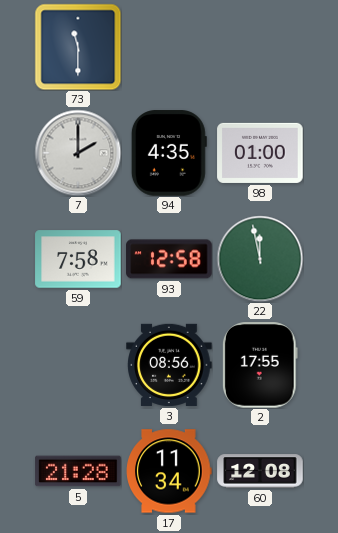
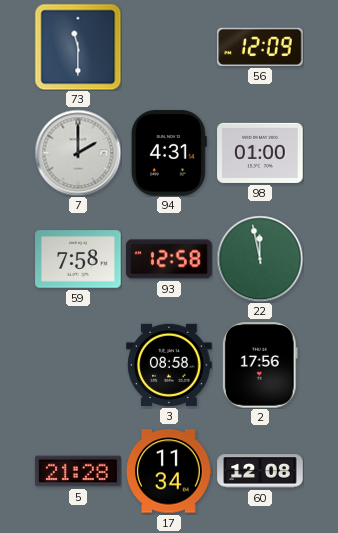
56: none -> 12:09 (260, 47)
94: 4:35 -> 4:31 (169, 153)
3: 08:56 -> 08:58 (169, 365)
2: 17:55 -> 17:56 (260, 365)
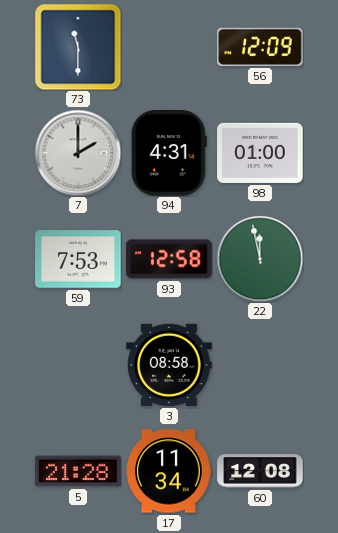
59: 7:58 -> 7:53 (78, 259)
2: 17:56 -> none (260, 365)
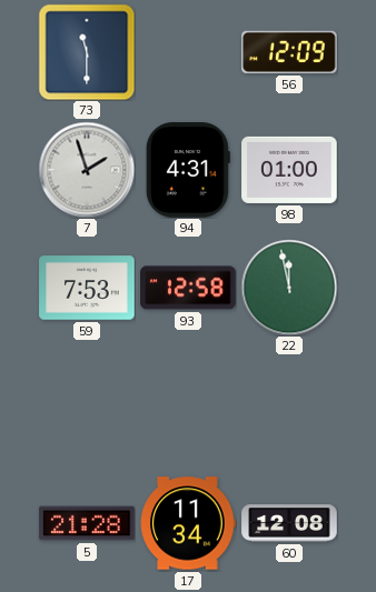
7: 2:00 -> 1:57 (87, 170)
3: 08:58 -> none (169, 365)
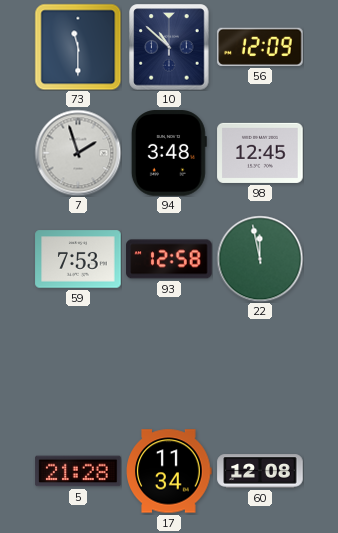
10: none -> 10:52 (169, 47)
94: 4:31 -> 3:48 (169, 153)
98: 01:00 -> 12:45 (260, 153)
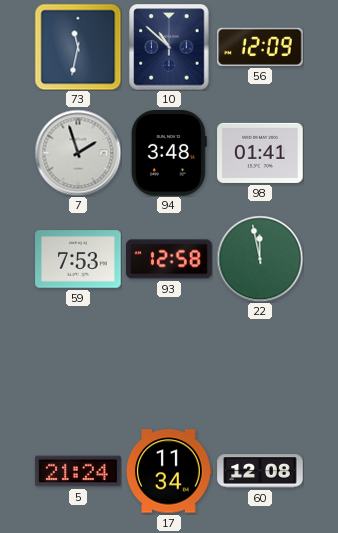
73: 11:30 -> 11:32 (78, 47)
98: 12:45 -> 01:41 (260, 153)
5: 21:28 -> 21:24 (78, 471)
